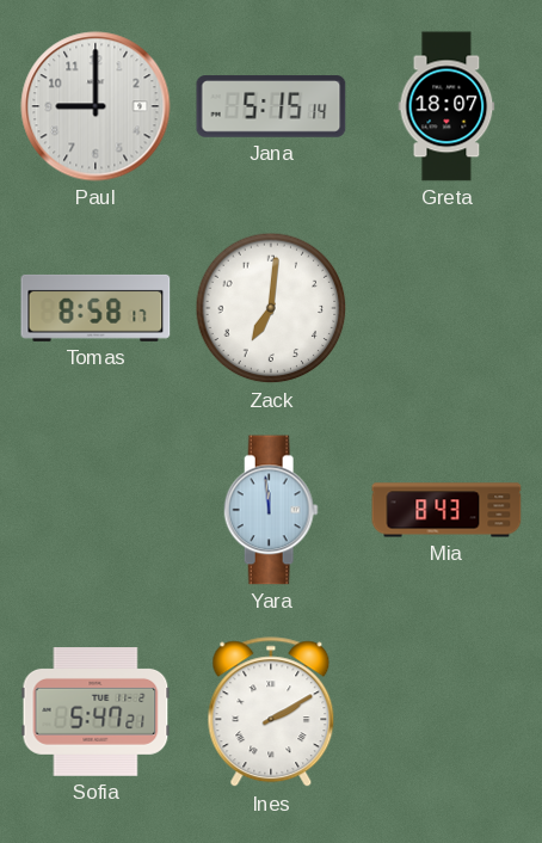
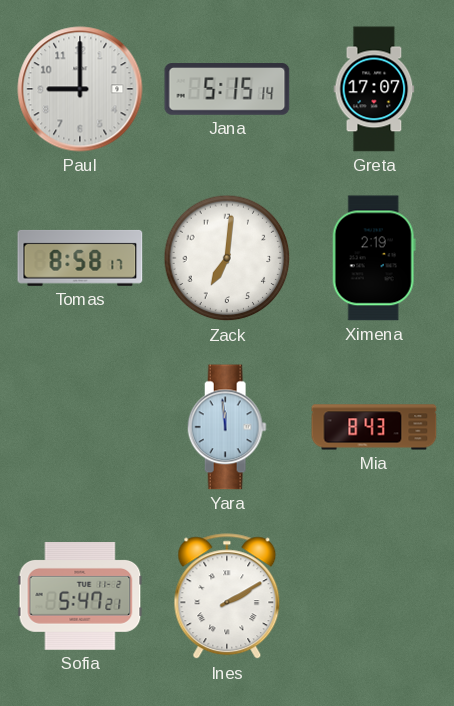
Greta: 18:07 -> 17:07 (374, 89)
Ximena: none -> 2:19 (374, 258)
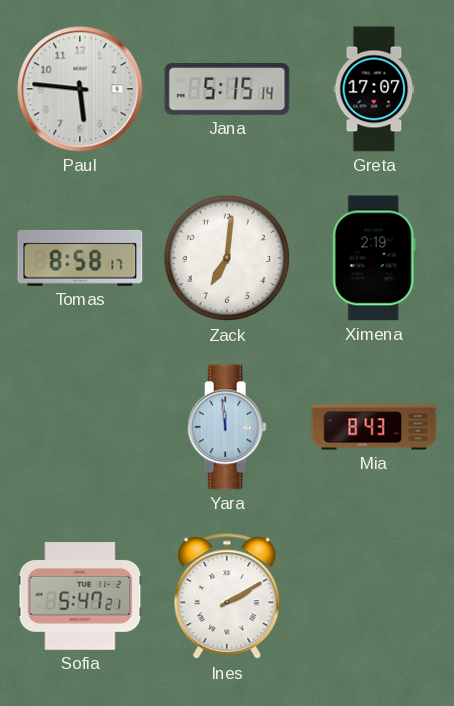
Paul: 9:00 -> 5:46 (80, 89)
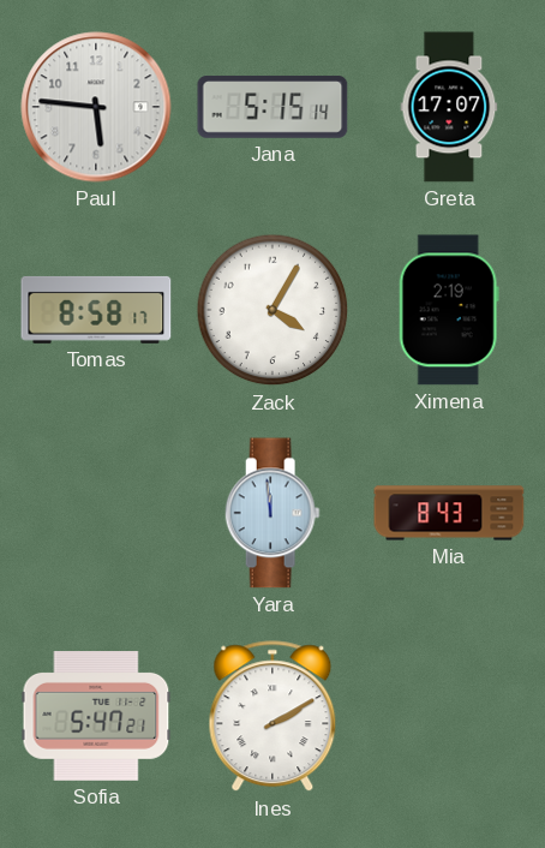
Zack: 7:01 -> 4:05 (272, 310)
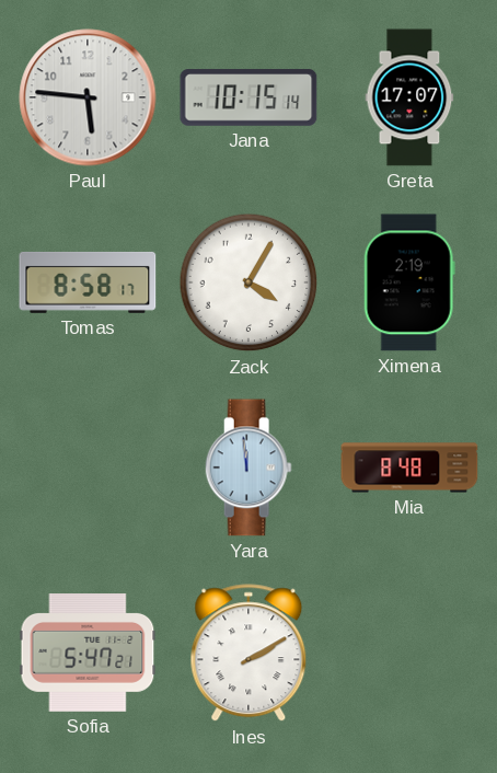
Jana: 5:15 -> 10:15 (248, 97)
Mia: 8:43 -> 8:48 (409, 468)
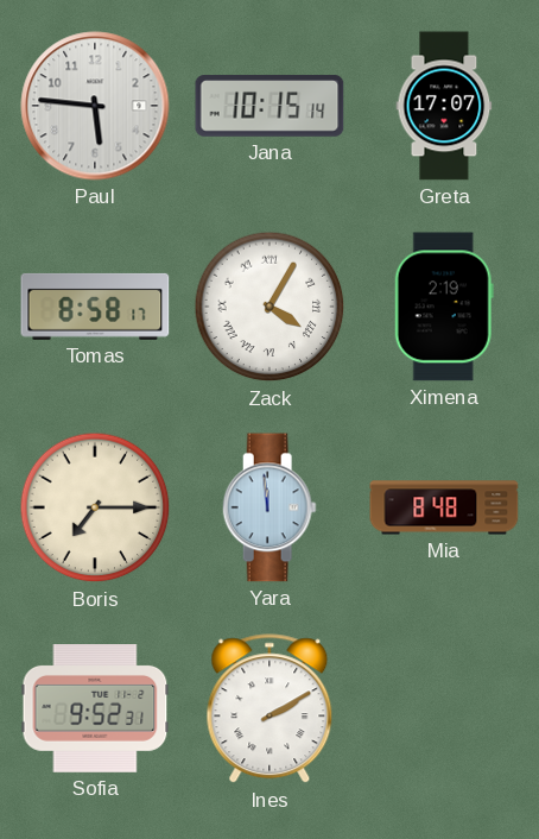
Zack numerals: Arabic -> Roman (269, 307)
Boris: none -> 7:15 (95, 507)
Sofia: 5:47 -> 9:52 (95, 709)
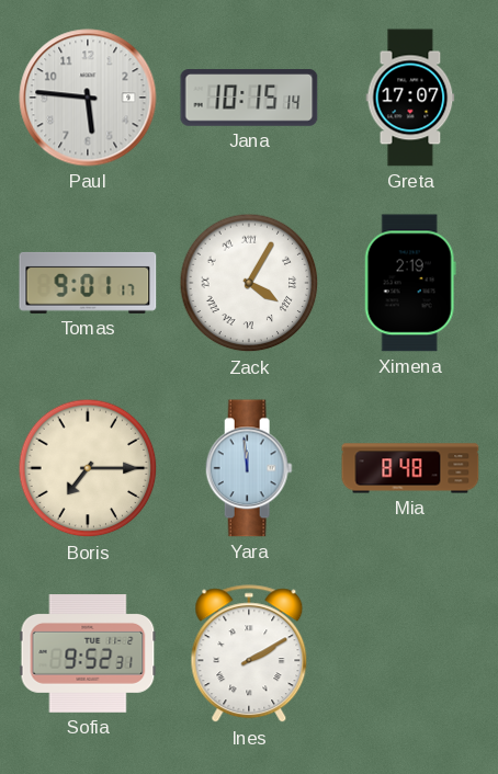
Tomas: 8:58 -> 9:01 (88, 283)
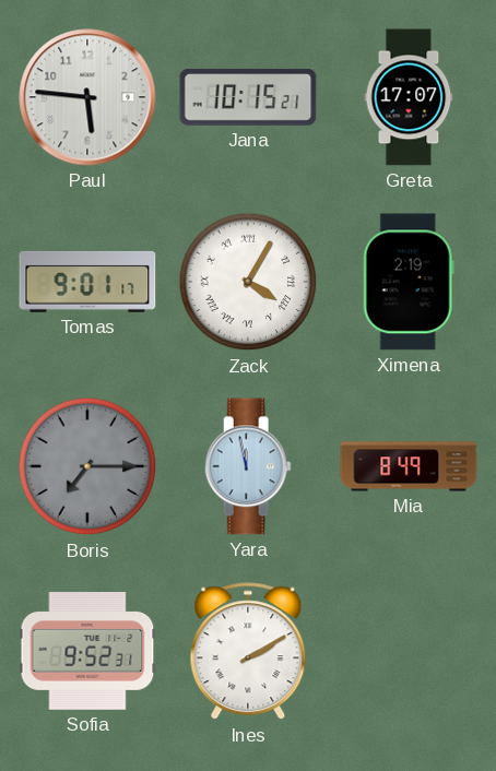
Jana: 10:15:14 -> 10:15:21 (248, 97)
Boris dial: cream -> grey (87, 466)
Yara: 11:59 -> 11:58 (248, 466)
Mia: 8:48 -> 8:49 (409, 466)
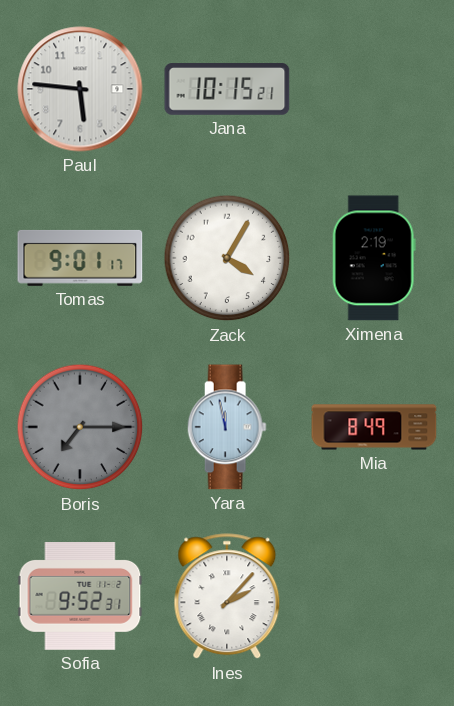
Greta: 17:07 -> none (409, 97)
Zack numerals: Roman -> Arabic (227, 258)
Ines: 2:10 -> 2:07 (227, 597)
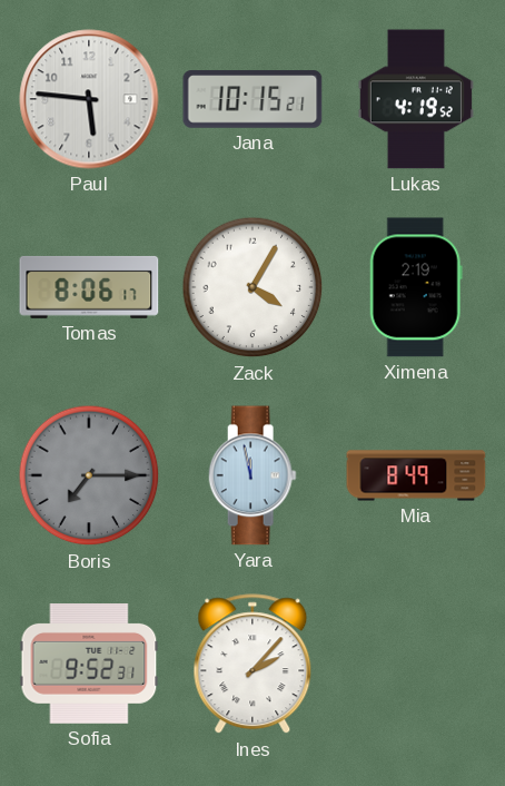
Lukas: none -> 4:19 (416, 99)
Tomas: 9:01 -> 8:06 (89, 287)
